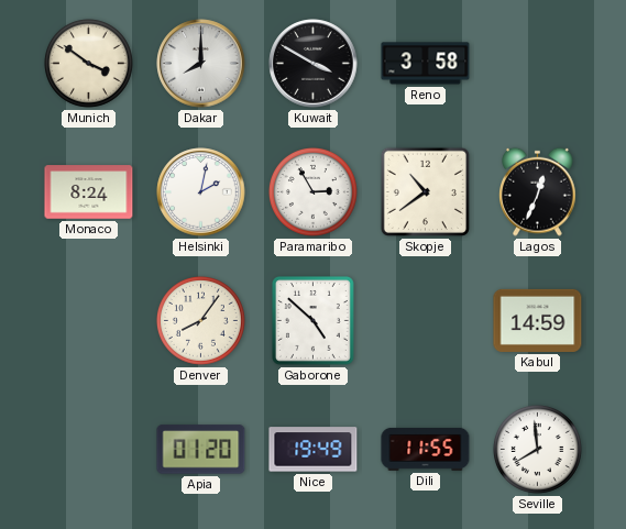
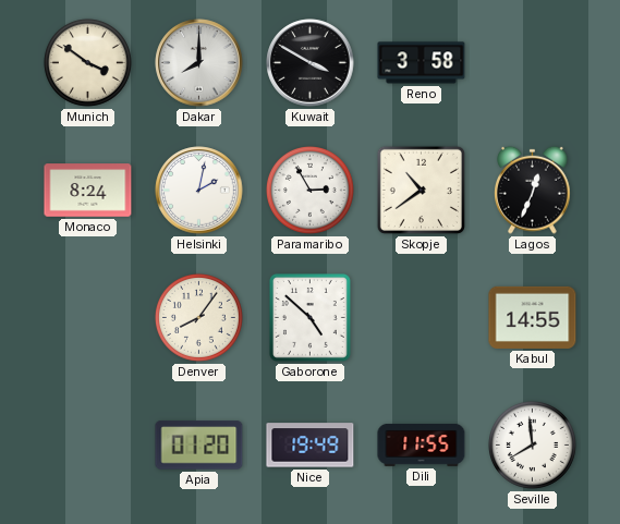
Kabul: 14:59 -> 14:55 (533, 317)
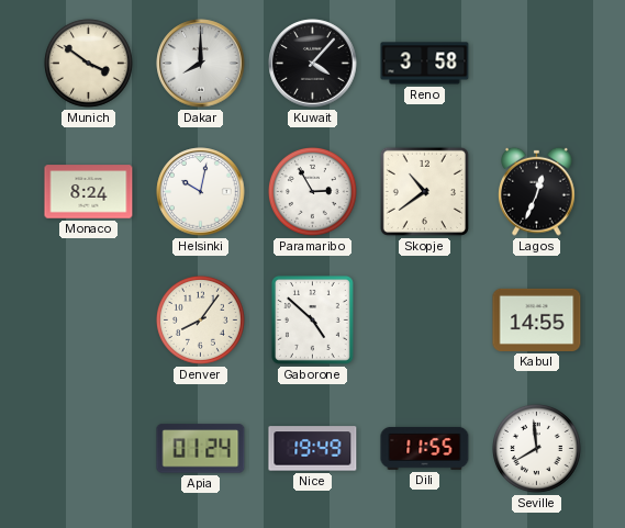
Kuwait: 3:50 -> 4:07 (313, 64)
Helsinki: 2:02 -> 10:02 (201, 192)
Apia: 01:20 -> 01:24 (201, 449)
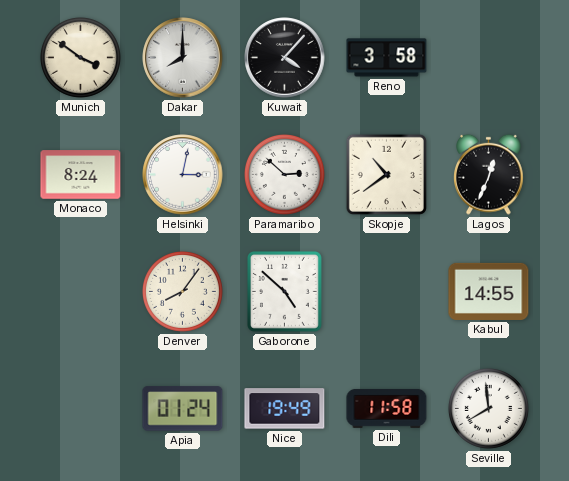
Helsinki: 10:02 -> 3:02 (183, 175)
Paramaribo: 2:55 -> 2:52 (284, 174)
Dili: 11:55 -> 11:58 (387, 408)
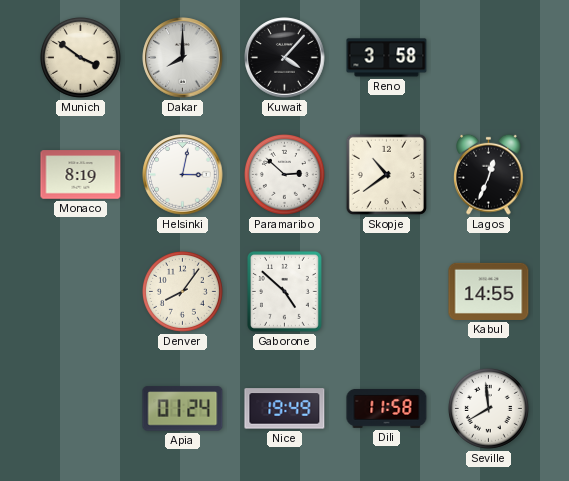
Monaco: 8:24 -> 8:19 (81, 175)
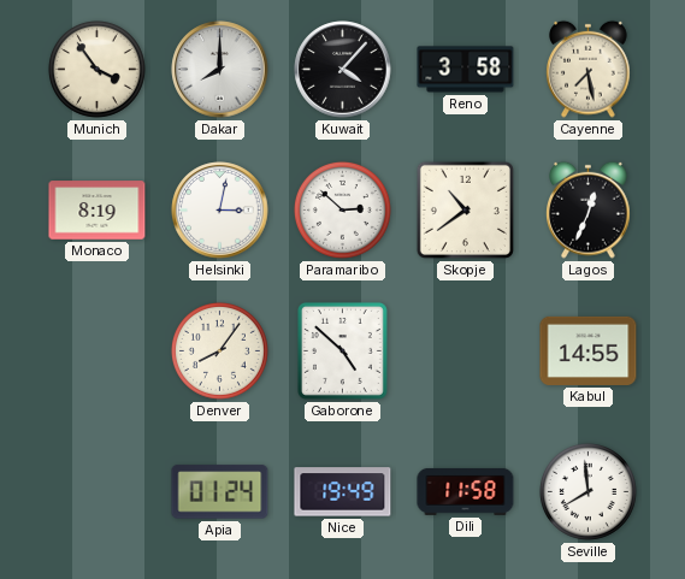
Munich: 3:51 -> 3:54 (96, 69)
Cayenne: none -> 7:28 (589, 69)
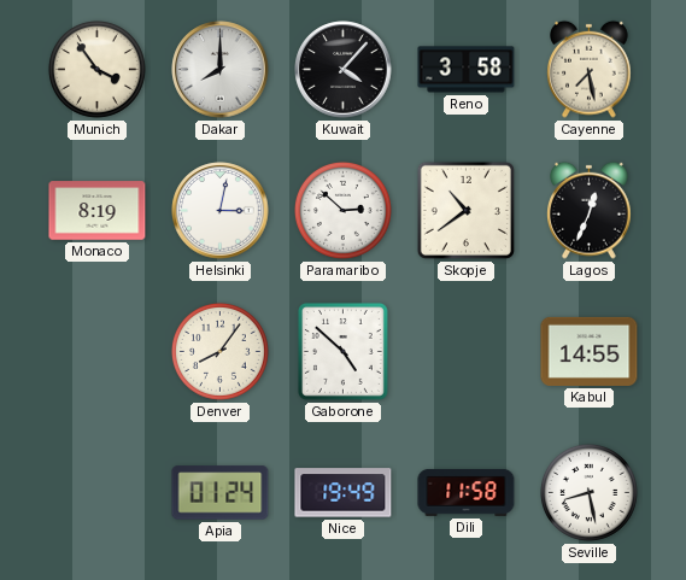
Seville: 7:59 -> 8:28 (588, 492)
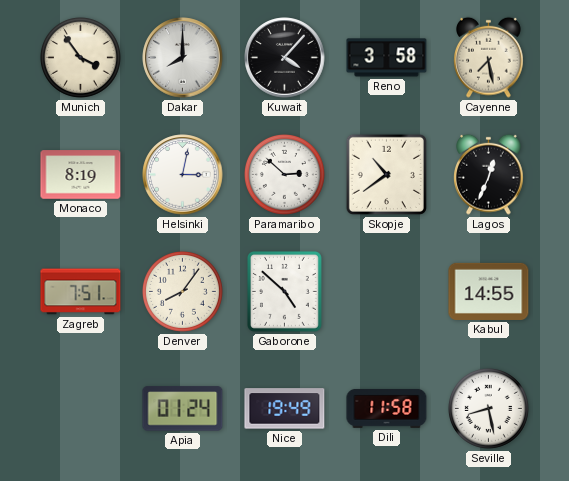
Zagreb: none -> 7:51 (81, 292)
